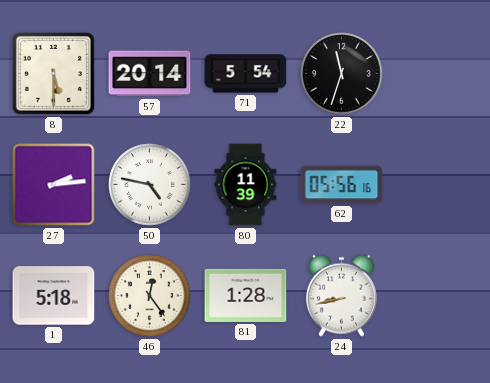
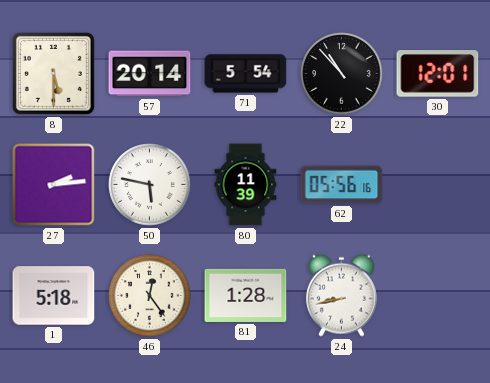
22: 11:33 -> 10:53 (342, 74)
30: none -> 12:01 (438, 74)
50: 4:47 -> 5:47 (150, 185)
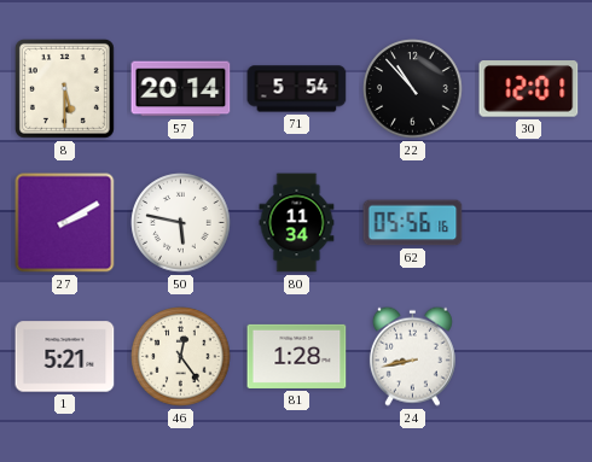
27: 2:14 -> 2:10 (65, 223)
80: 11:39 -> 11:34 (297, 223)
1: 5:18 -> 5:21 (65, 357)
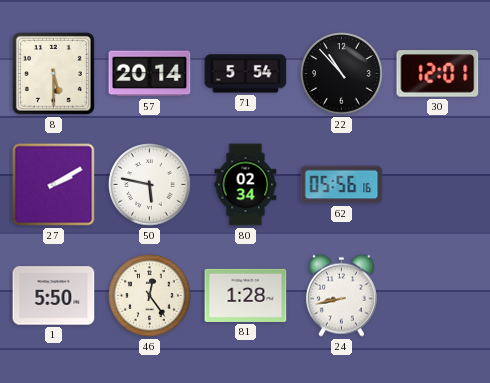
80: 11:34 -> 02:34 (246, 185)
1: 5:21 -> 5:50 (54, 296)
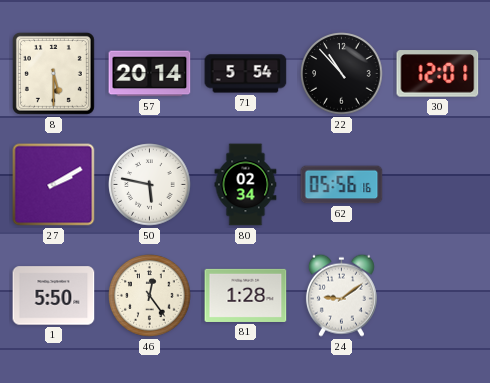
24: 8:43 -> 9:09 (341, 295)
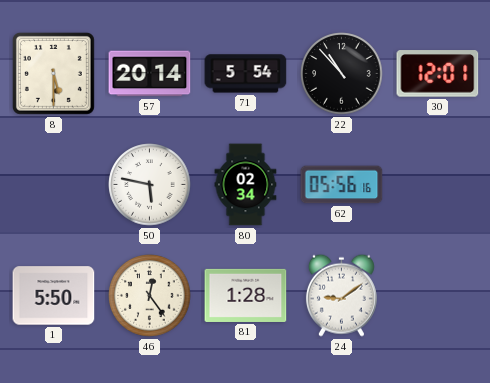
27: 2:10 -> none (54, 185)
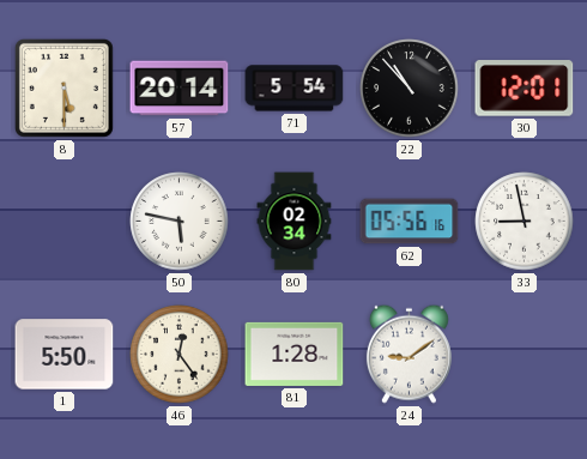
33: none -> 8:58 (525, 222)
